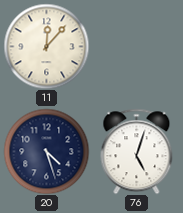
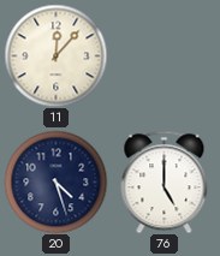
76: 5:03 -> 5:00 (165, 181)
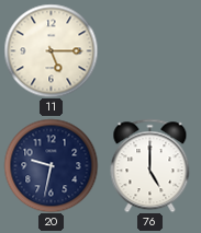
11: 12:07 -> 5:15 (51, 50)
20: 4:27 -> 9:32 (51, 165)
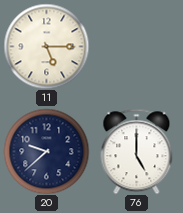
20: 9:32 -> 9:38 (46, 151)
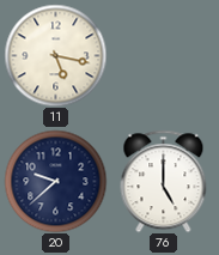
11: 5:15 -> 5:17 (55, 55)
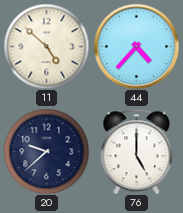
11: 5:17 -> 4:52 (46, 46)
44: none -> 4:37 (136, 46)
